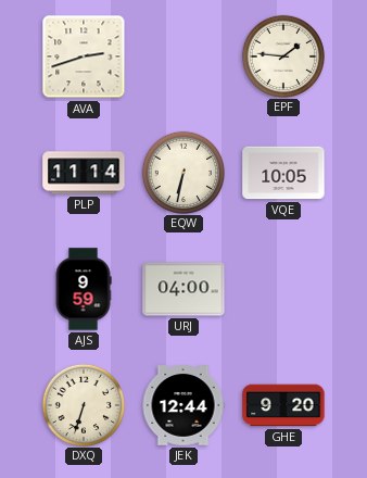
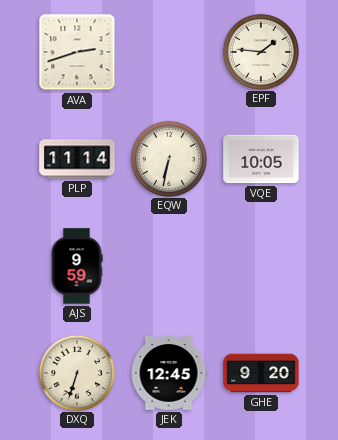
URJ: 04:00 -> none (184, 289)
JEK: 12:44 -> 12:45 (169, 373)
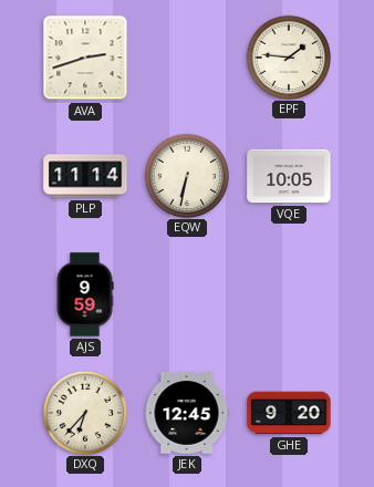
DXQ: 6:33 -> 6:37 (84, 412)
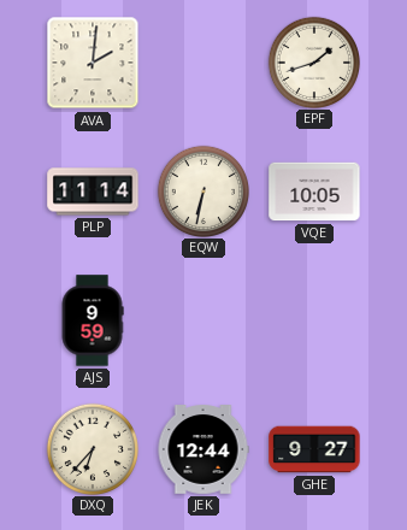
AVA: 2:42 -> 2:01 (93, 63)
EPF: 1:46 -> 1:42 (313, 61)
JEK: 12:45 -> 12:44 (203, 449)
GHE: 9:20 -> 9:27 (314, 449)
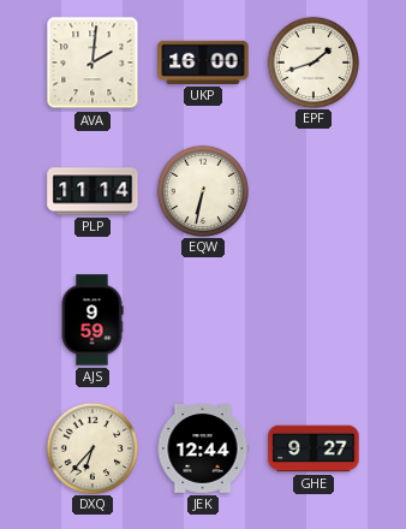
UKP: none -> 16:00 (203, 63)
VQE: 10:05 -> none (314, 192)
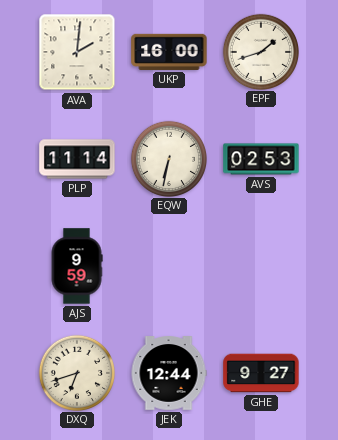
AVS: none -> 02:53 (261, 159)
DXQ: 6:37 -> 6:42 (76, 372)
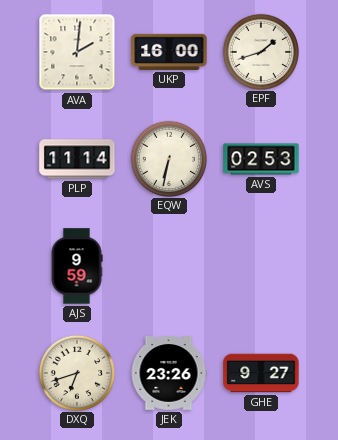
JEK: 12:44 -> 23:26 (169, 373)
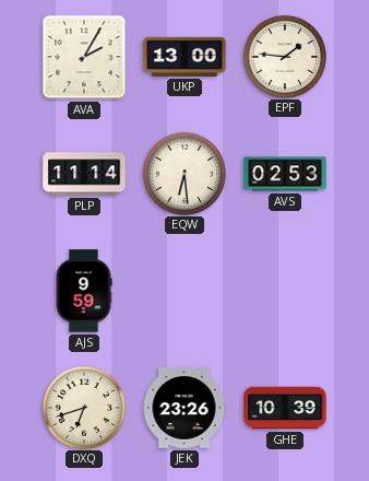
AVA: 2:01 -> 2:05 (84, 57)
UKP: 16:00 -> 13:00 (184, 57)
EPF: 1:42 -> 1:46 (284, 56)
EQW: 6:32 -> 6:29 (183, 173)
GHE: 9:27 -> 10:39 (285, 408)
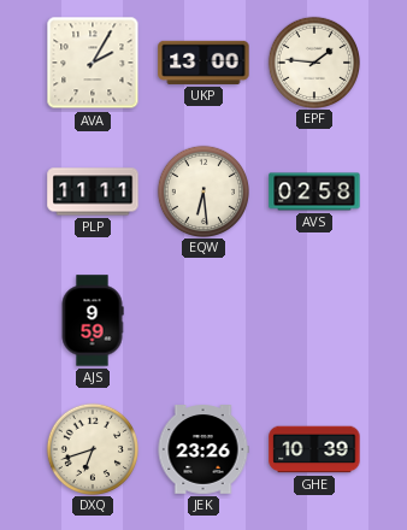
PLP: 11:14 -> 11:11 (93, 192)
AVS: 02:53 -> 02:58 (314, 192)
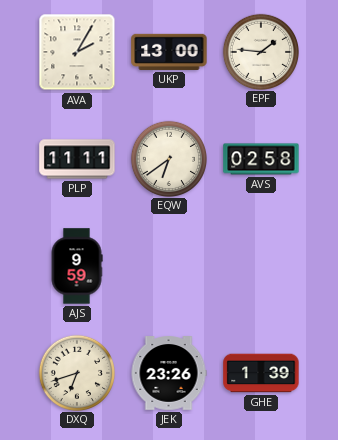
EQW: 6:29 -> 6:39 (168, 158)
GHE: 10:39 -> 1:39 (261, 373)
